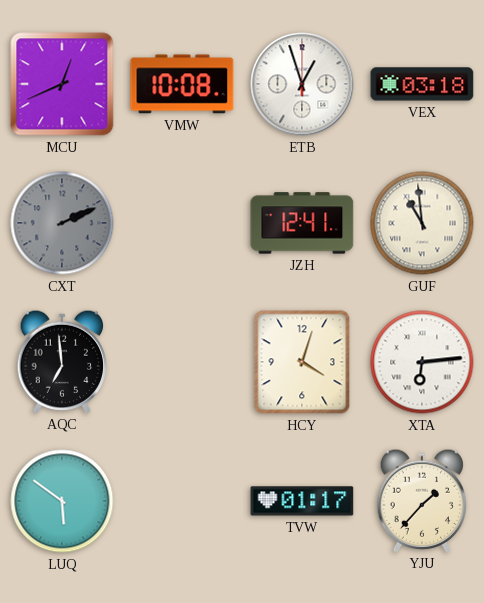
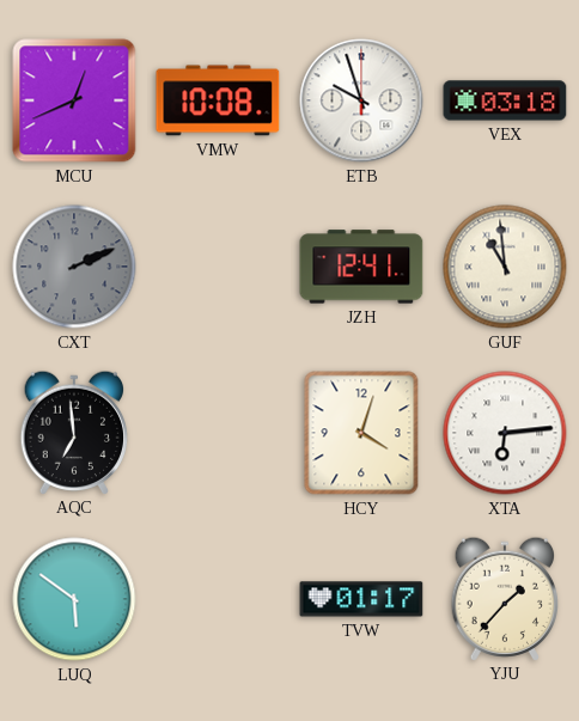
ETB: 12:57 -> 9:57 (361, 100)
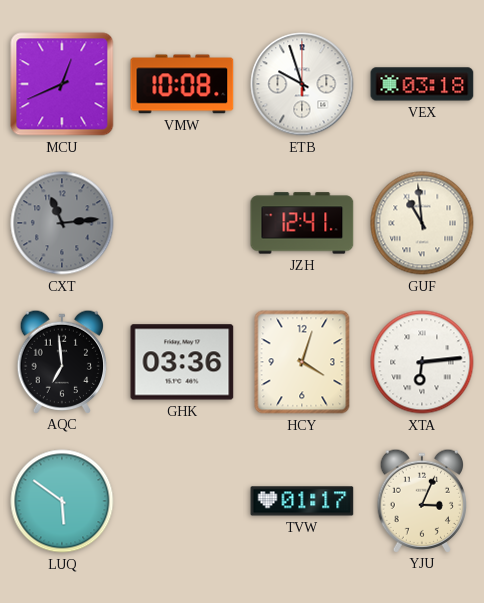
CXT: 2:11 -> 11:14 (62, 223)
GHK: none -> 03:36 (182, 362)
YJU: 1:37 -> 3:04 (422, 500)
